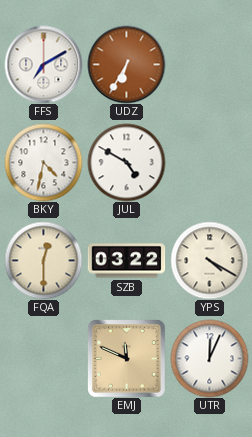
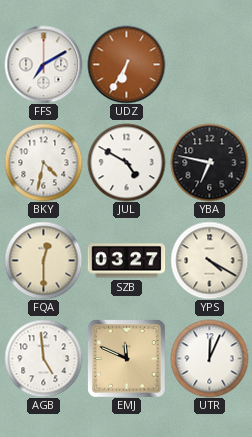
YBA: none -> 6:47 (209, 162)
SZB: 03:22 -> 03:27 (126, 261)
AGB: none -> 4:59 (43, 358)
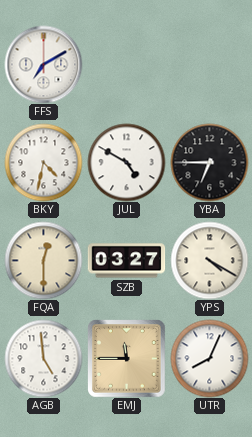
UDZ: 6:35 -> none (126, 64)
YBA: 6:47 -> 6:45 (209, 162)
EMJ: 11:49 -> 11:45 (126, 358)
UTR: 12:04 -> 8:04 (209, 358)
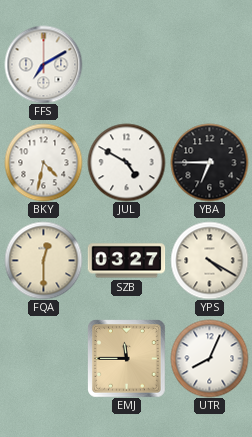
AGB: 4:59 -> none (43, 358)
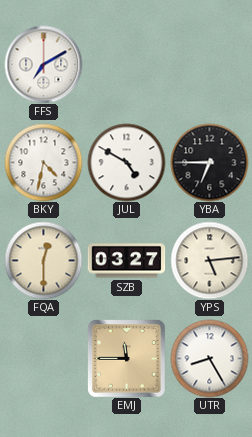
YPS: 4:20 -> 5:14 (209, 260)
UTR: 8:04 -> 8:25 (209, 358)
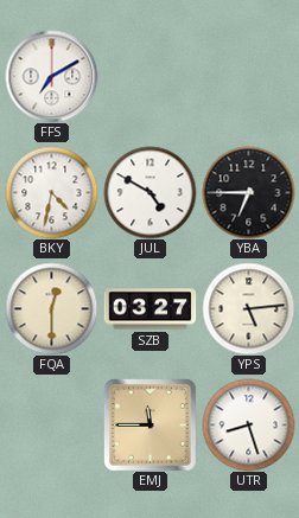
UTR: 8:25 -> 8:27 (248, 424)
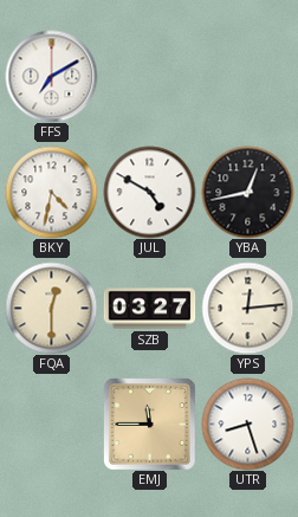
YBA: 6:45 -> 12:43 (247, 192)
YPS: 5:14 -> 12:14 (247, 308)
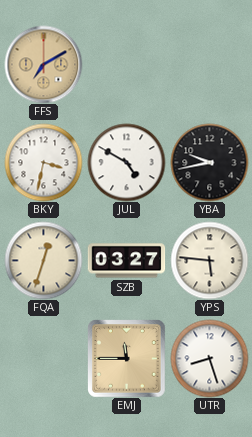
FFS dial: white -> champagne (43, 64)
BKY: 4:32 -> 3:32 (43, 162)
YBA: 12:43 -> 9:43 (209, 162)
FQA: 12:30 -> 12:33 (43, 260)
YPS: 12:14 -> 5:46 (209, 260)
